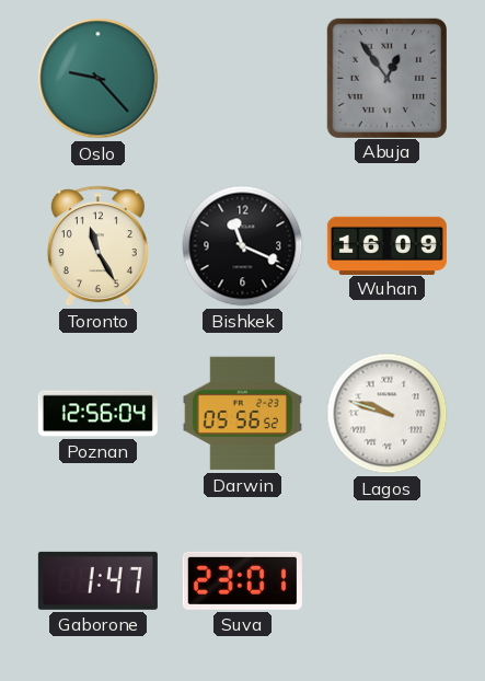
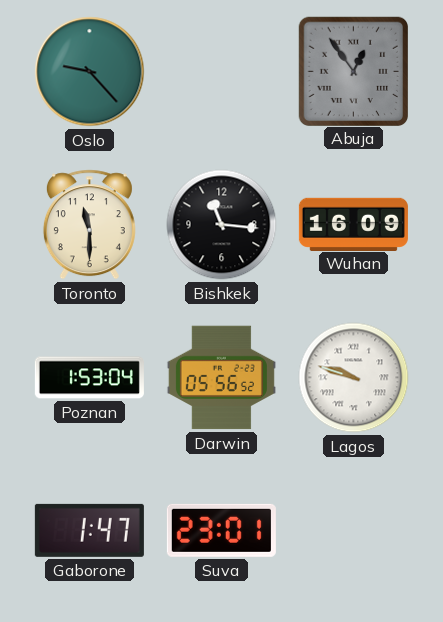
Toronto: 11:25 -> 11:30 (89, 225)
Bishkek: 11:19 -> 11:16 (222, 225)
Poznan: 12:56 -> 1:53 (89, 378)
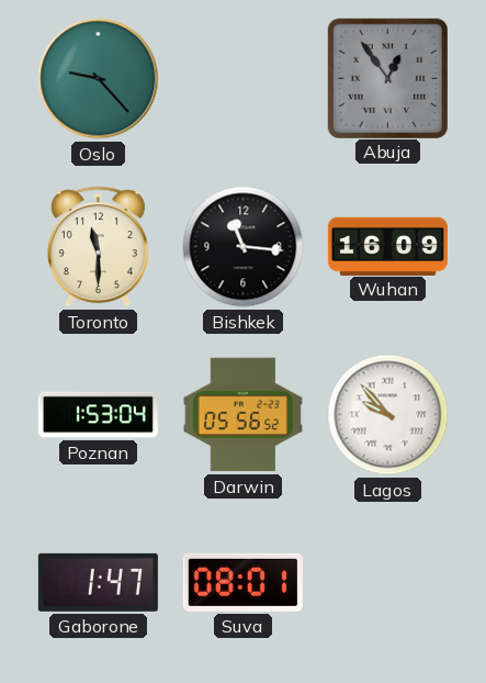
Lagos: 9:48 -> 9:53 (388, 415)
Suva: 23:01 -> 08:01 (242, 582)
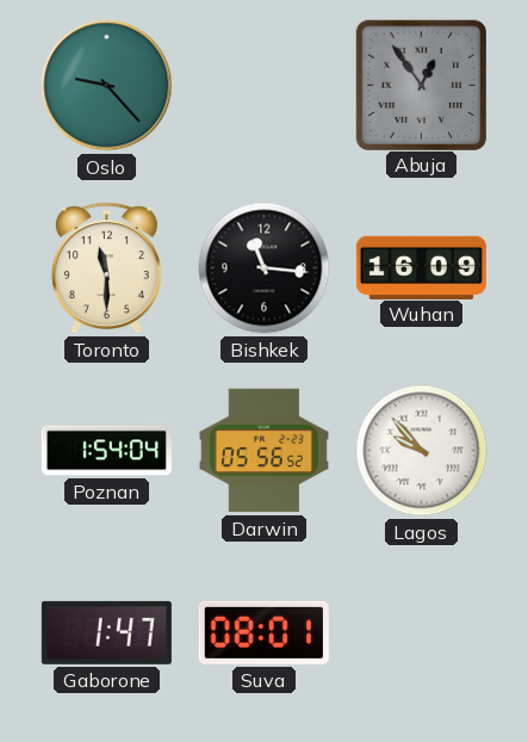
Poznan: 1:53 -> 1:54 (106, 451)
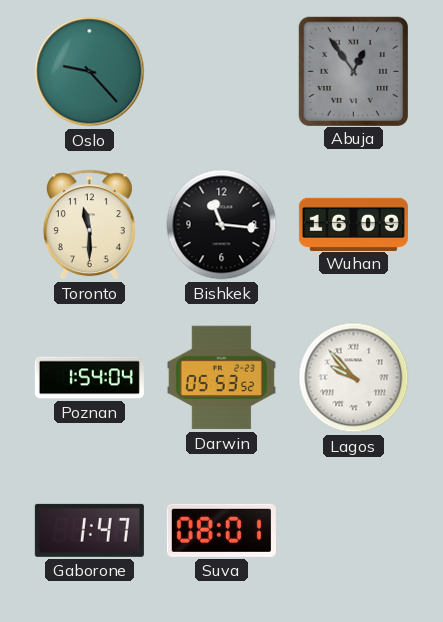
Darwin: 05:56 -> 05:53 (221, 378)
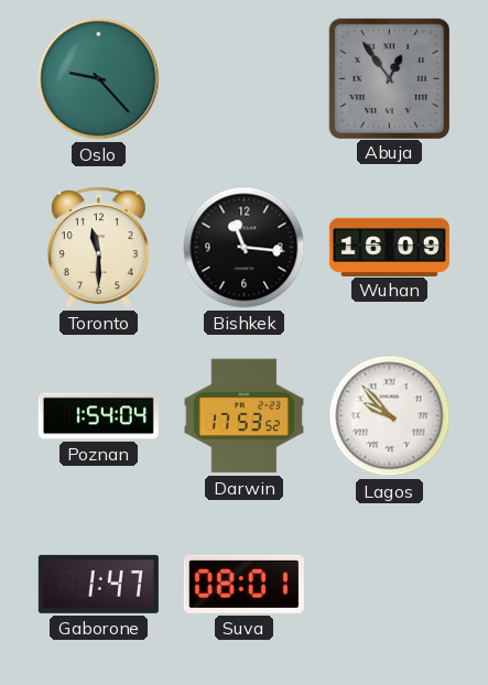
Darwin: 05:53 -> 17:53 (243, 416)
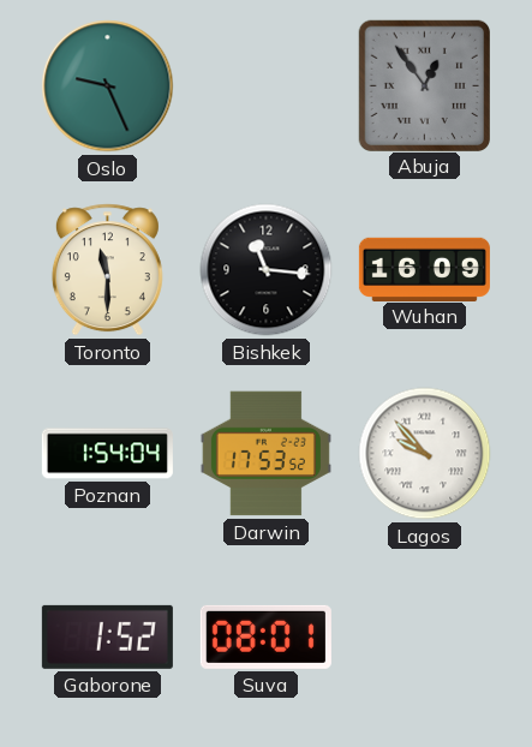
Oslo: 9:23 -> 9:26 (108, 86)
Gaborone: 1:47 -> 1:52 (107, 637)
